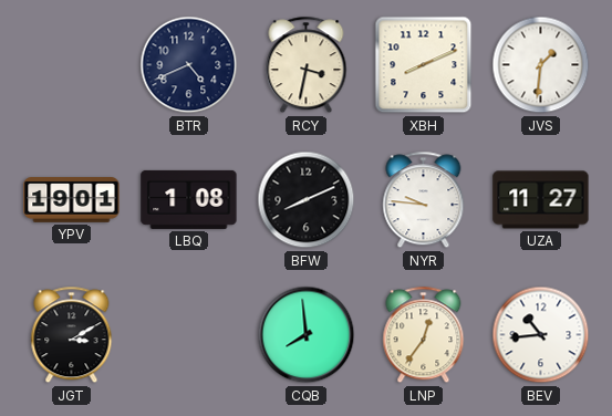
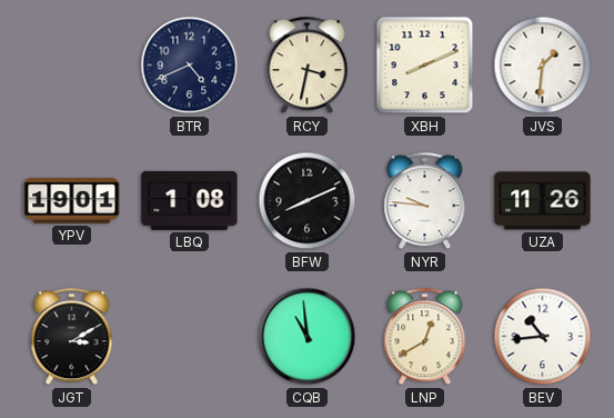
UZA: 11:27 -> 11:26 (543, 201)
CQB: 7:59 -> 10:59 (308, 337)
LNP: 12:36 -> 12:40 (425, 337)
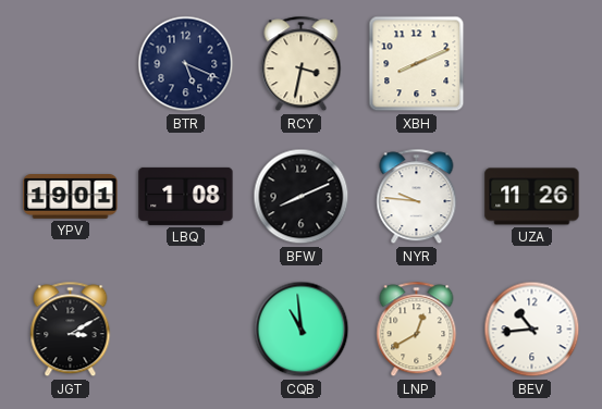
BTR: 4:41 -> 5:19 (186, 64)
JVS: 1:31 -> none (543, 66)
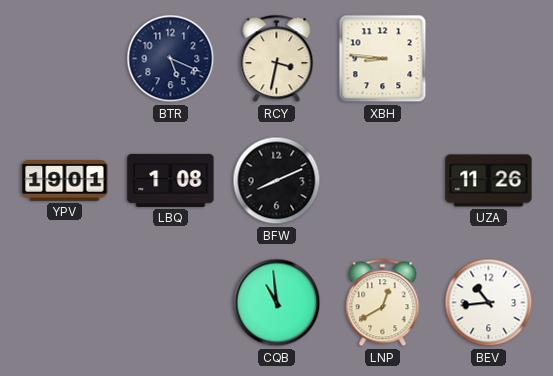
XBH: 8:11 -> 8:46 (383, 59)
NYR: 9:46 -> none (417, 197)
JGT: 3:10 -> none (71, 330)
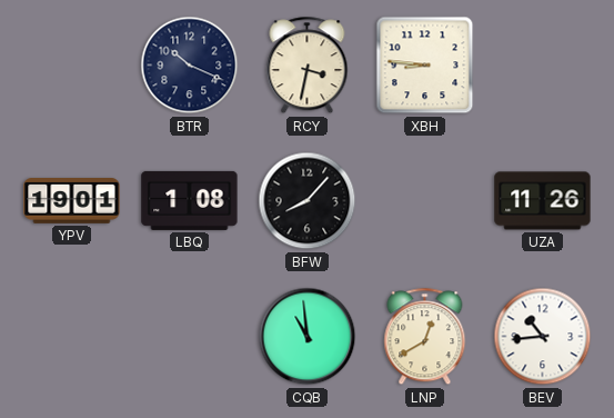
BTR: 5:19 -> 10:19 (190, 66)
BFW: 8:11 -> 8:07 (308, 201)
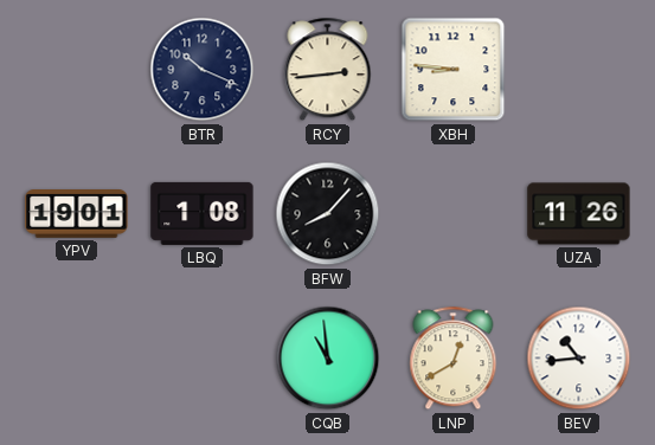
RCY: 3:32 -> 2:44 (328, 70)
